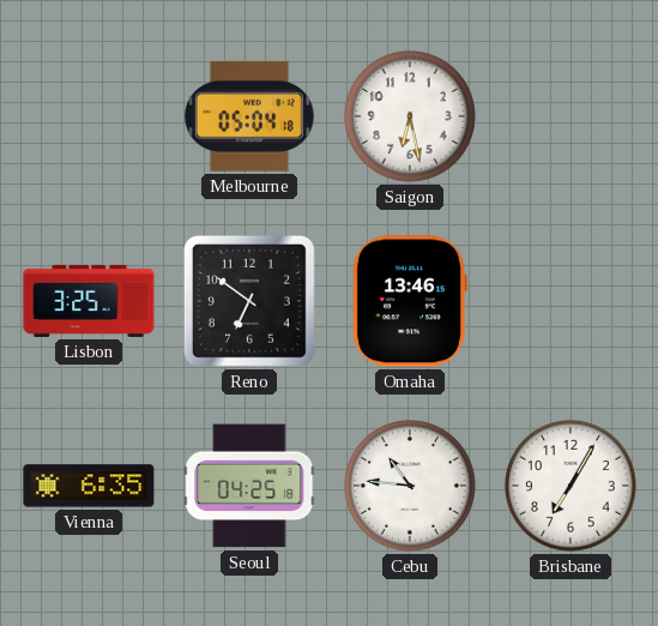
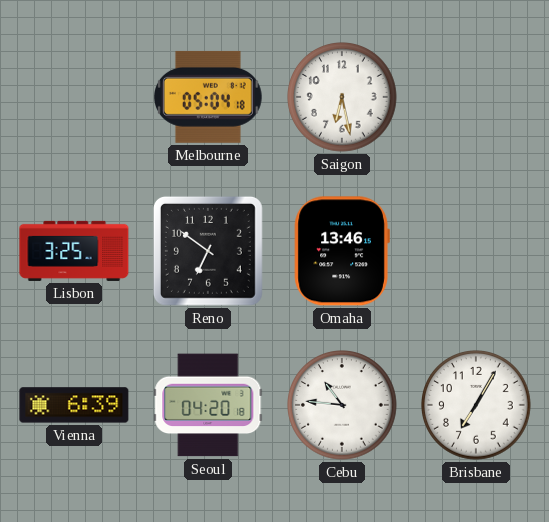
Vienna: 6:35 -> 6:39 (74, 405)
Seoul: 04:25 -> 04:20 (208, 405)
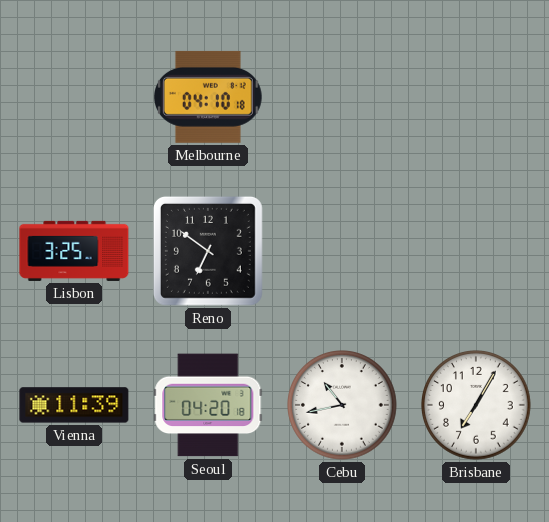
Melbourne: 05:04 -> 04:10 (208, 97)
Saigon: 6:28 -> none (343, 98)
Omaha: 13:46 -> none (342, 251)
Vienna: 6:39 -> 11:39 (74, 405)
Cebu: 10:46 -> 10:43 (343, 406)
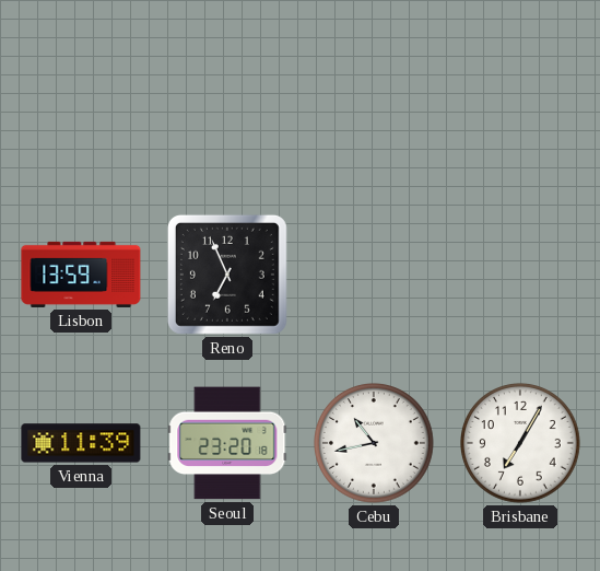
Melbourne: 04:10 -> none (208, 97)
Lisbon: 3:25 -> 13:59 (81, 275)
Reno: 6:51 -> 6:56 (227, 275)
Seoul: 04:20 -> 23:20 (227, 443)
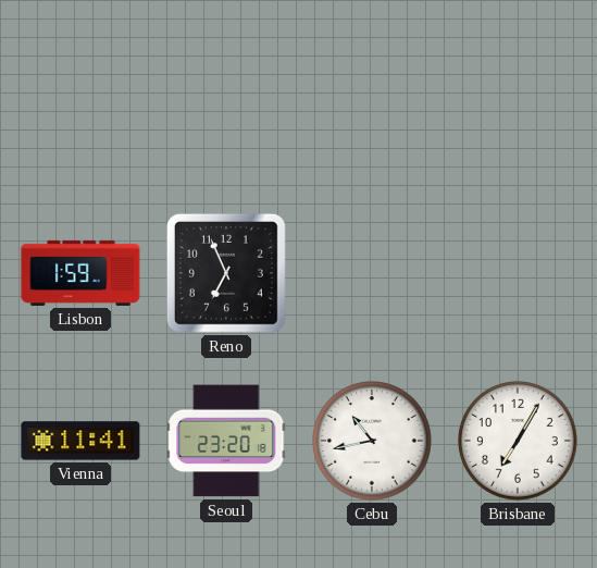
Lisbon: 13:59 -> 1:59 (80, 273)
Vienna: 11:39 -> 11:41 (80, 441)
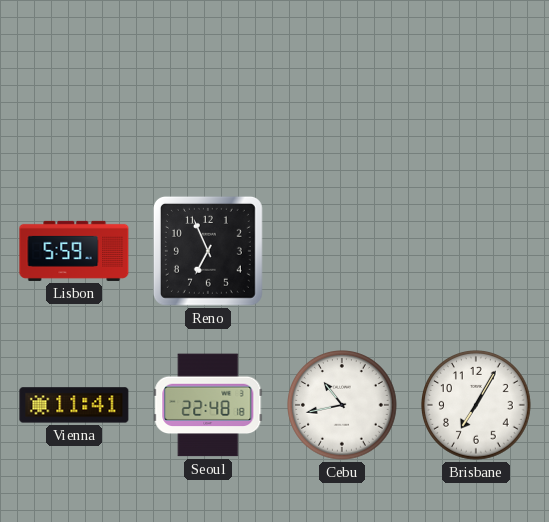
Lisbon: 1:59 -> 5:59 (74, 251)
Seoul: 23:20 -> 22:48 (208, 405)
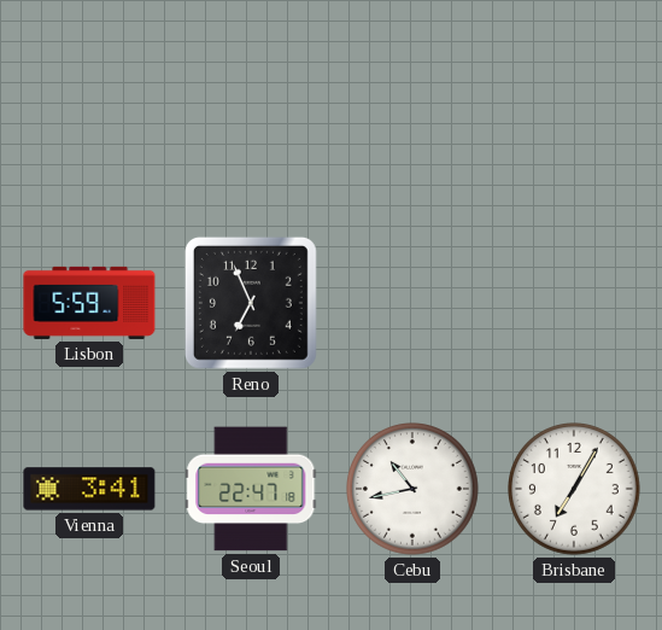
Vienna: 11:41 -> 3:41 (89, 489)
Seoul: 22:48 -> 22:47 (251, 489)
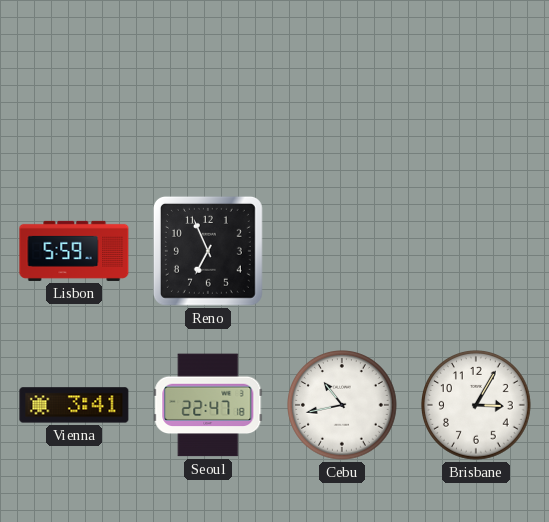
Brisbane: 7:05 -> 3:05 (477, 406)
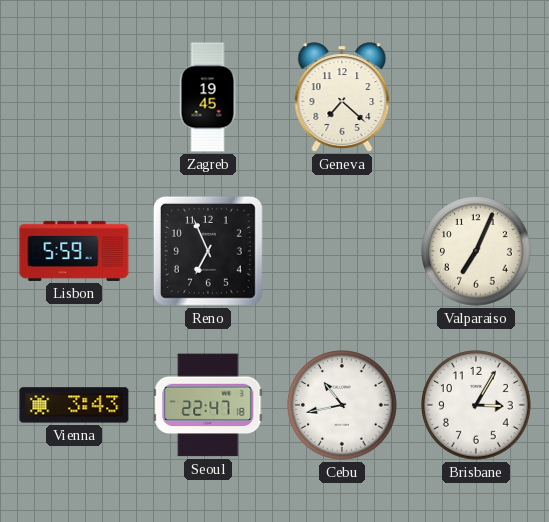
Zagreb: none -> 19:45 (208, 97)
Geneva: none -> 7:22 (342, 97)
Valparaiso: none -> 7:04 (477, 252)
Vienna: 3:41 -> 3:43 (74, 405)
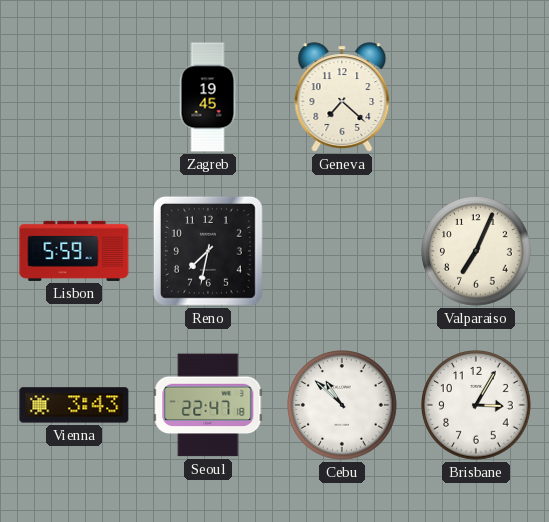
Reno: 6:56 -> 7:32 (208, 251)
Cebu: 10:43 -> 10:52 (343, 406)
